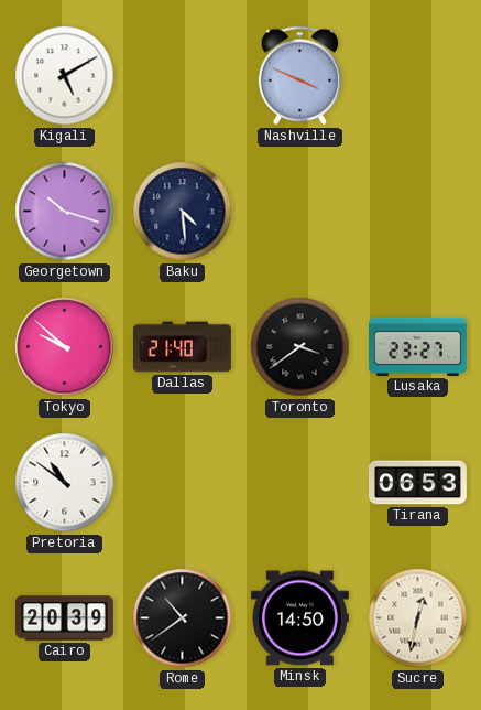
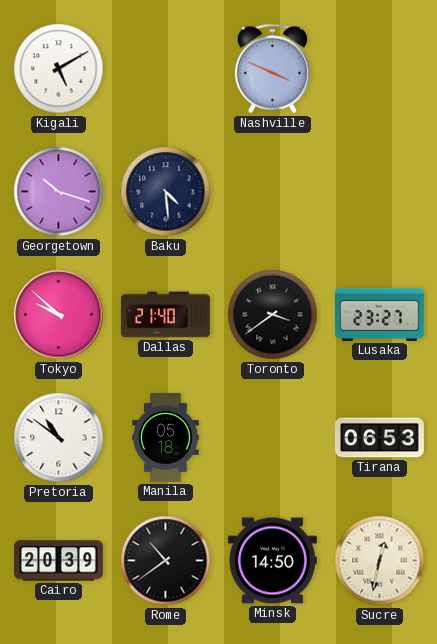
Manila: none -> 05:18 (166, 437)
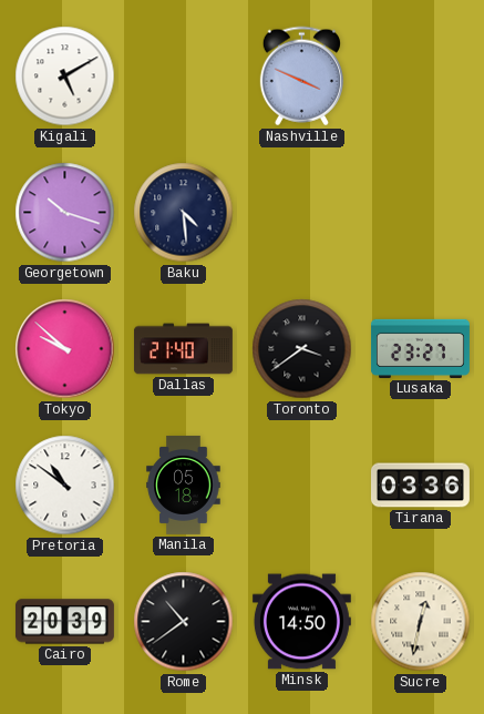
Tirana: 06:53 -> 03:36 (420, 486)
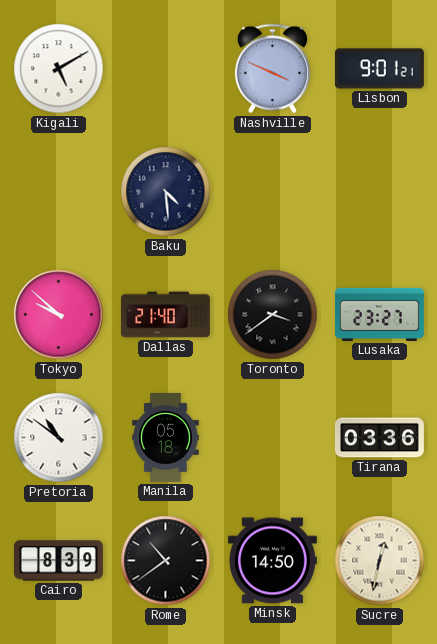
Lisbon: none -> 9:01 (379, 69)
Georgetown: 10:18 -> none (65, 213)
Cairo: 20:39 -> 8:39 (58, 561)
